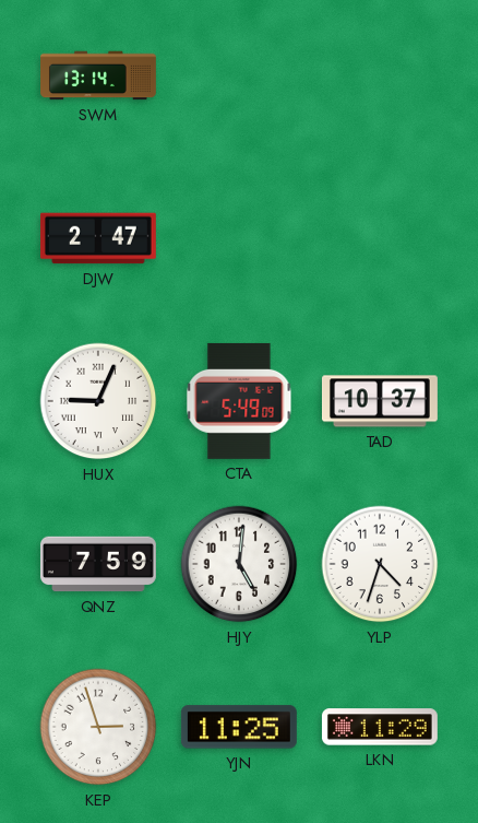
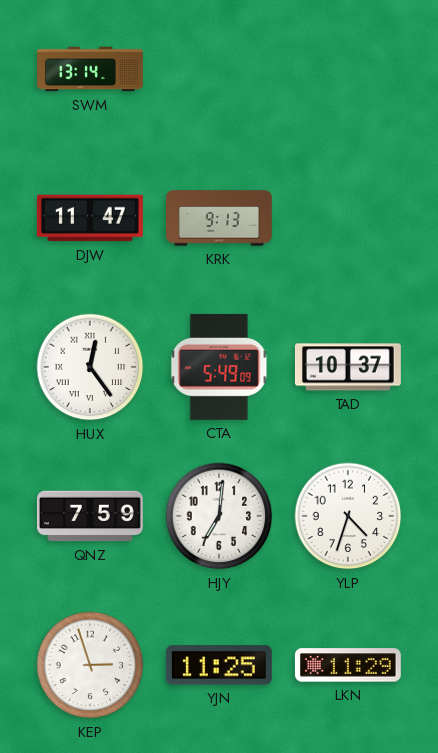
DJW: 2:47 -> 11:47 (90, 218)
KRK: none -> 9:13 (220, 218)
HUX: 9:04 -> 12:24 (90, 367)
HJY: 5:01 -> 7:01 (219, 516)
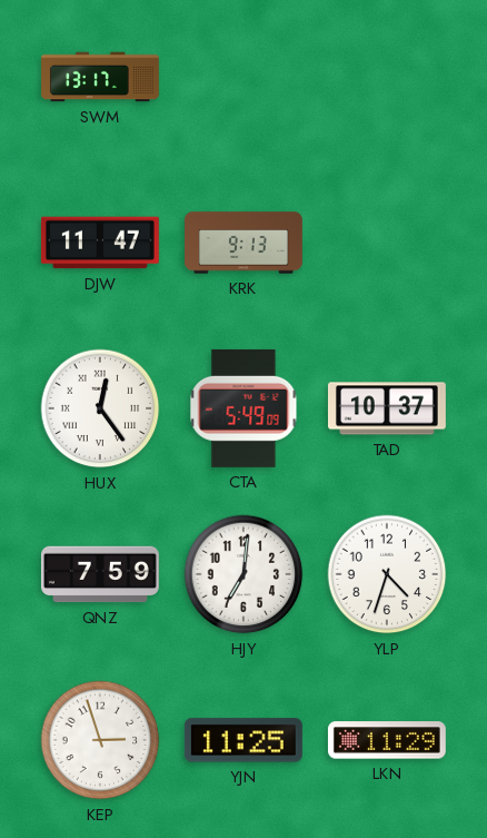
SWM: 13:14 -> 13:17 (101, 77)
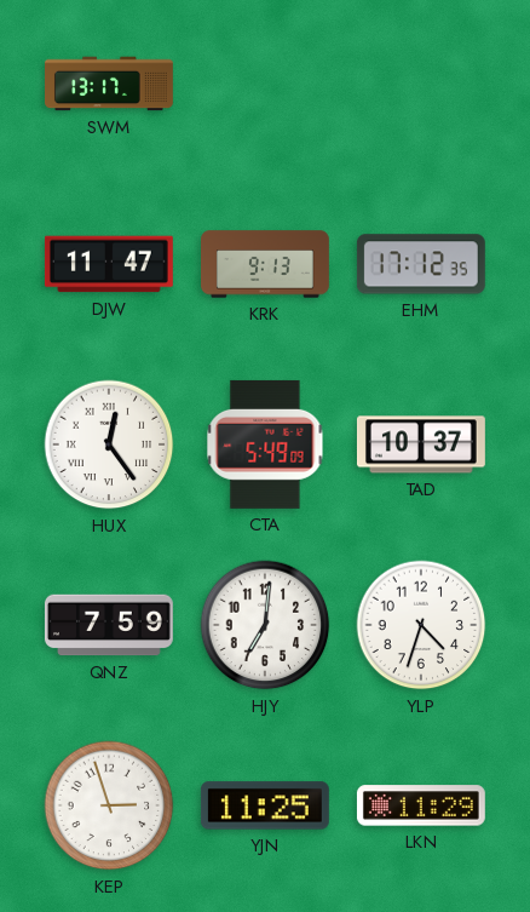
EHM: none -> 17:12 (421, 264)
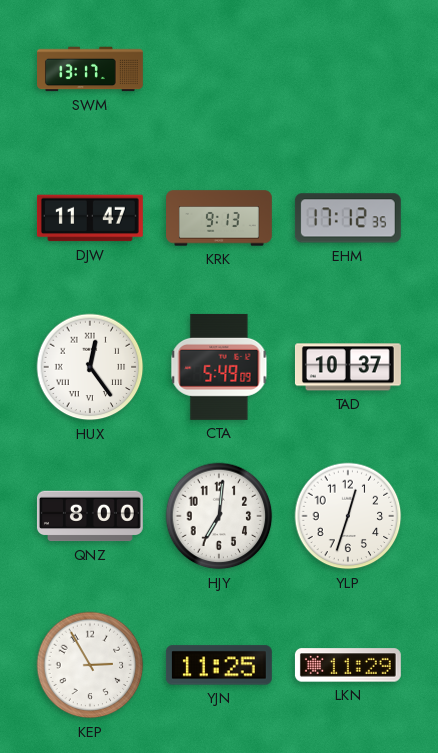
QNZ: 7:59 -> 8:00 (90, 516)
YLP: 4:33 -> 12:33 (348, 516)
KEP: 2:57 -> 2:55 (90, 665)
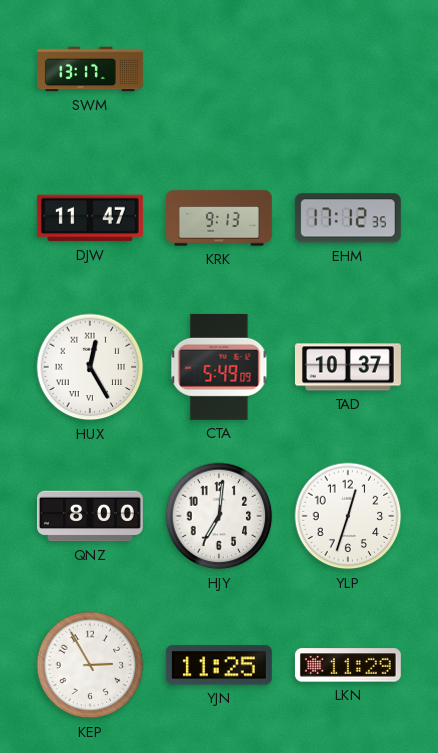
HUX: 12:24 -> 12:25 (90, 367)
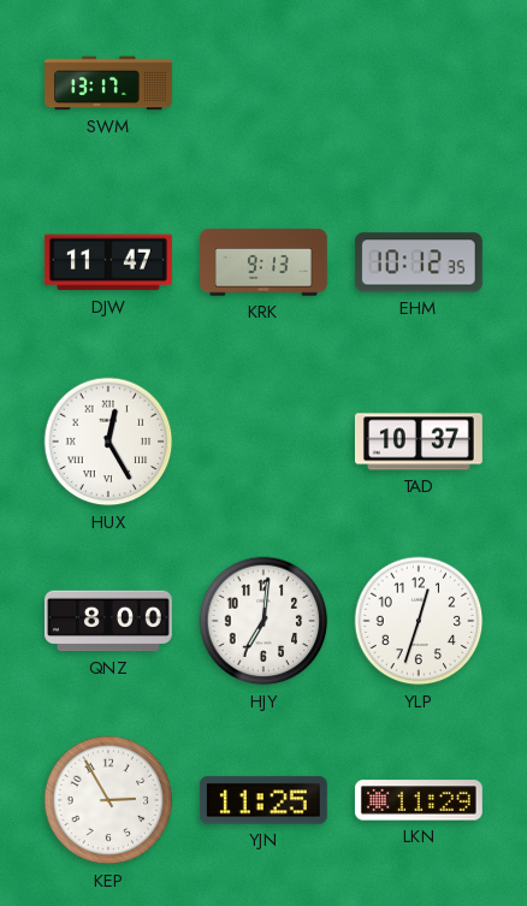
EHM: 17:12 -> 10:12 (419, 262)
CTA: 5:49 -> none (219, 367)
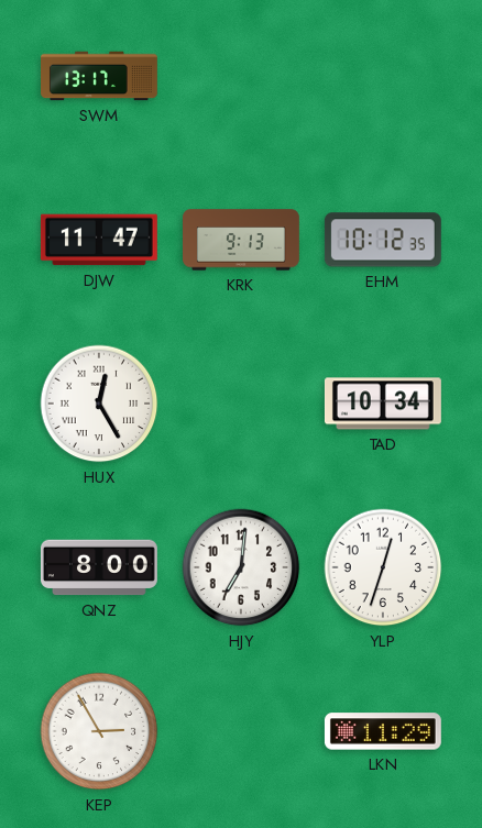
TAD: 10:37 -> 10:34 (383, 404)
YJN: 11:25 -> none (263, 800)
